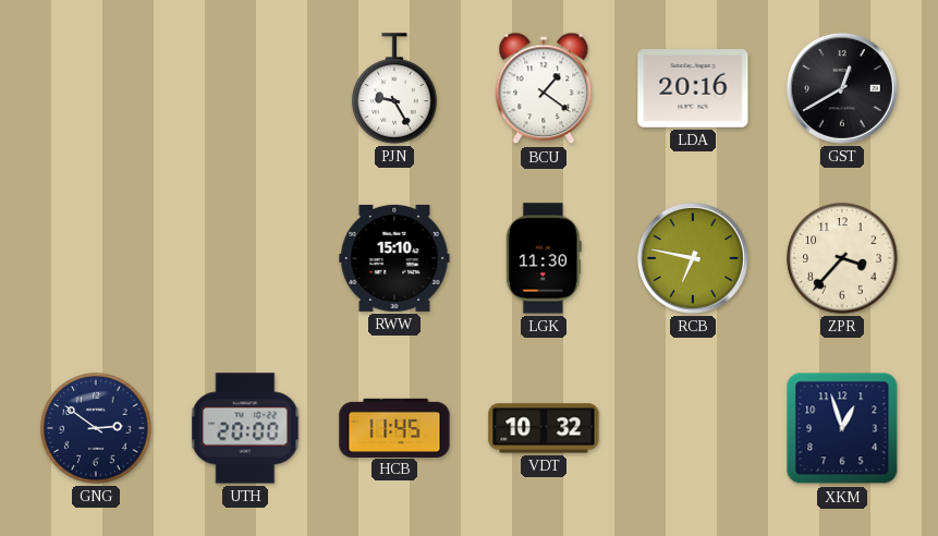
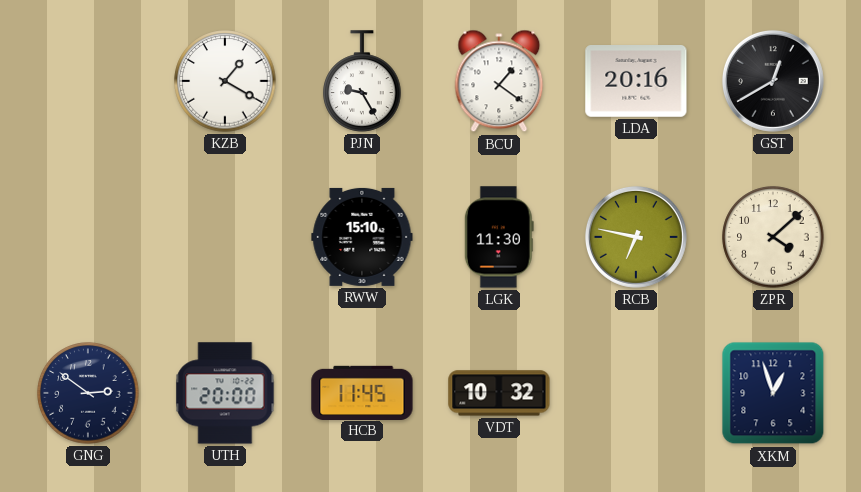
KZB: none -> 1:20 (225, 81)
ZPR: 3:37 -> 4:08 (773, 237)
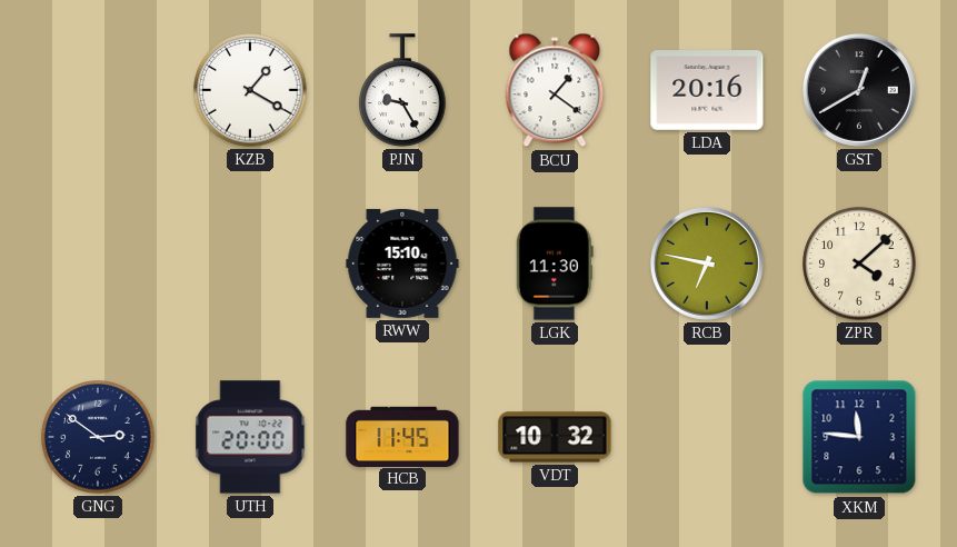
XKM: 12:57 -> 11:46 (859, 437)
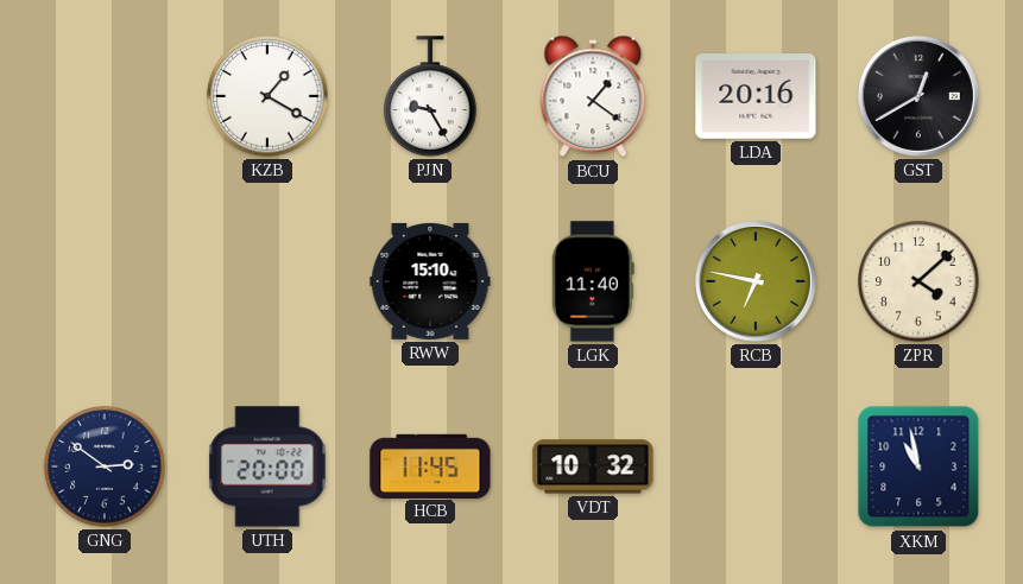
LGK: 11:30 -> 11:40 (593, 281)
XKM: 11:46 -> 10:58 (918, 466)
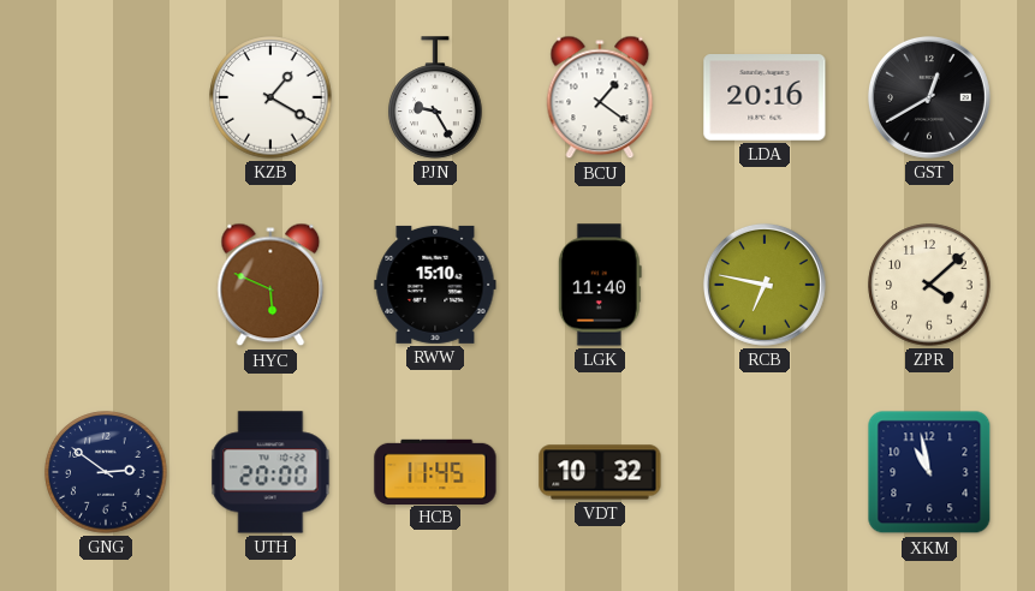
HYC: none -> 5:49 (270, 285)
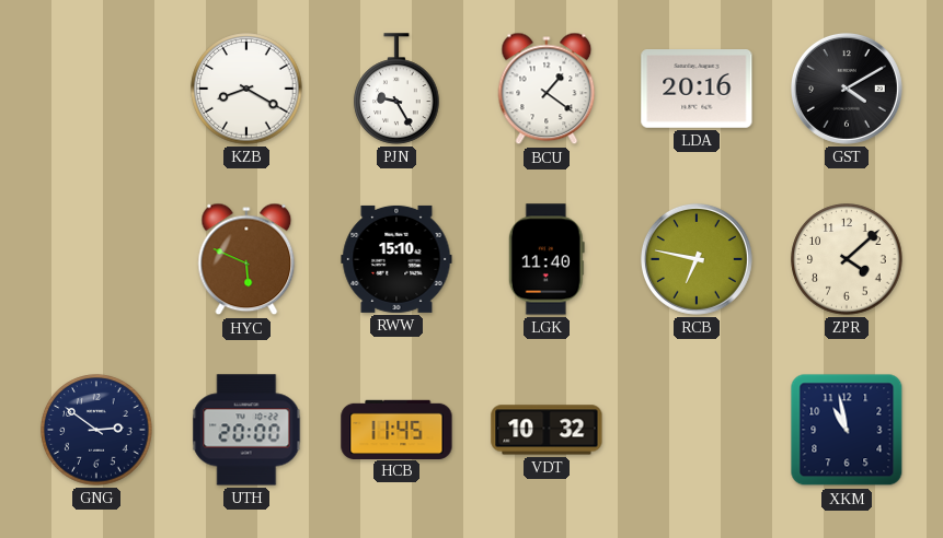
KZB: 1:20 -> 8:20 (246, 89)
GST: 12:40 -> 4:10 (847, 89)
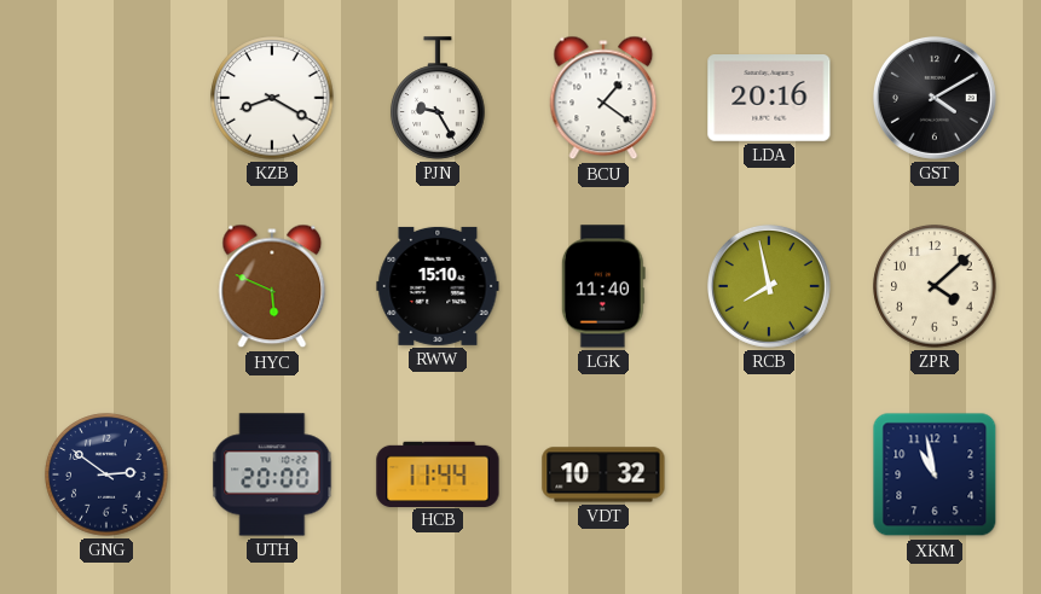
RCB: 6:47 -> 7:58 (769, 286)
HCB: 11:45 -> 11:44 (438, 473)
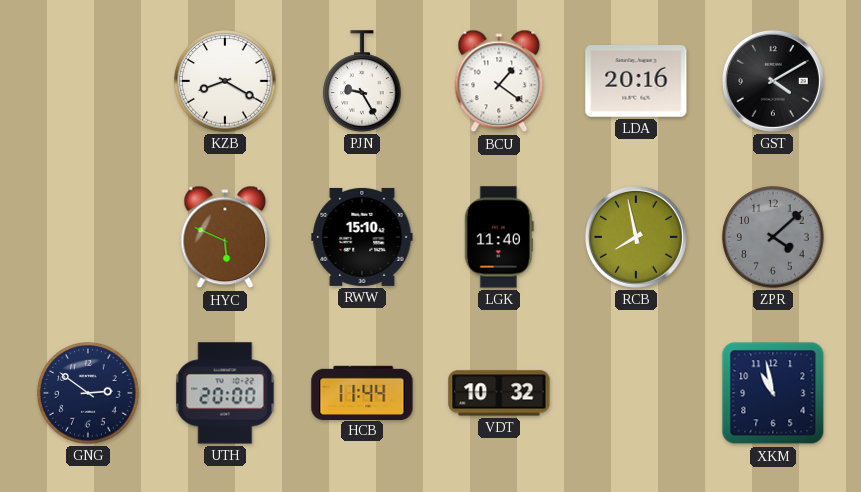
ZPR dial: cream -> grey (773, 237)
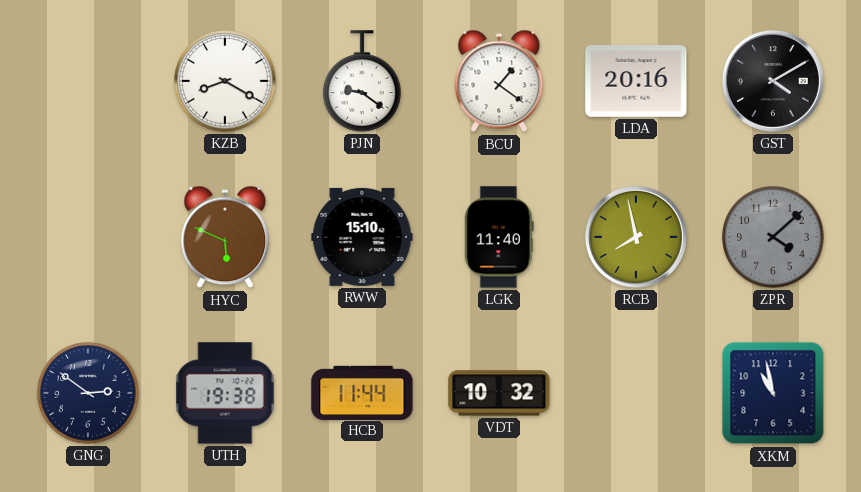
PJN: 9:25 -> 9:21 (362, 81)
UTH: 20:00 -> 19:38 (225, 393)
